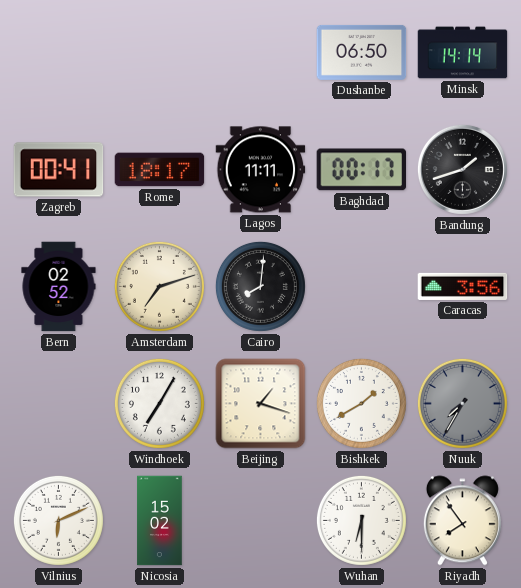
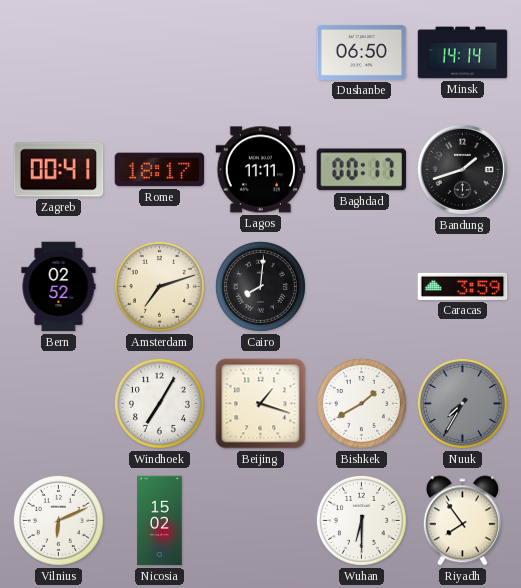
Caracas: 3:56 -> 3:59 (463, 286)
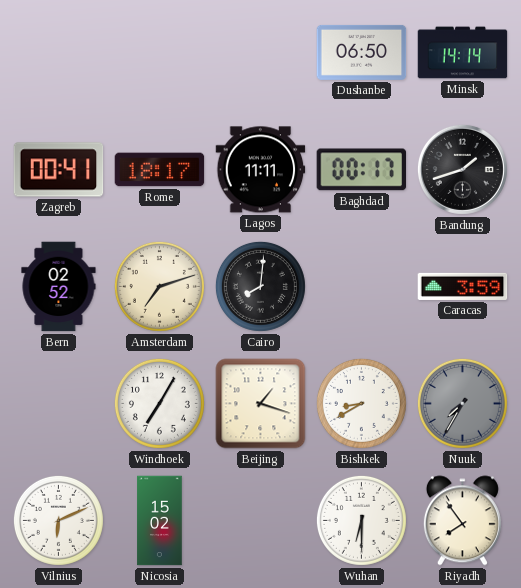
Bishkek: 1:40 -> 8:40 (361, 403)
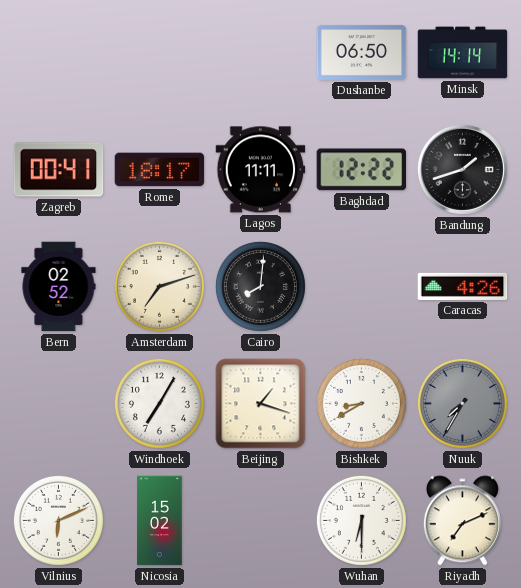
Baghdad: 00:17 -> 12:22 (362, 170)
Caracas: 3:59 -> 4:26 (463, 286)
Riyadh: 7:54 -> 7:11 (462, 521)
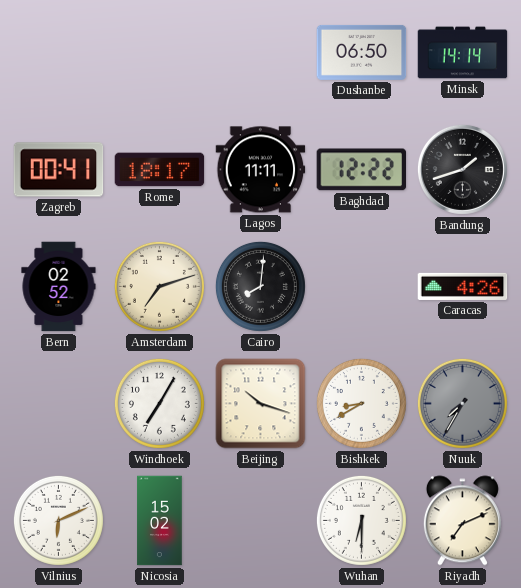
Beijing: 1:18 -> 10:18 (261, 404)
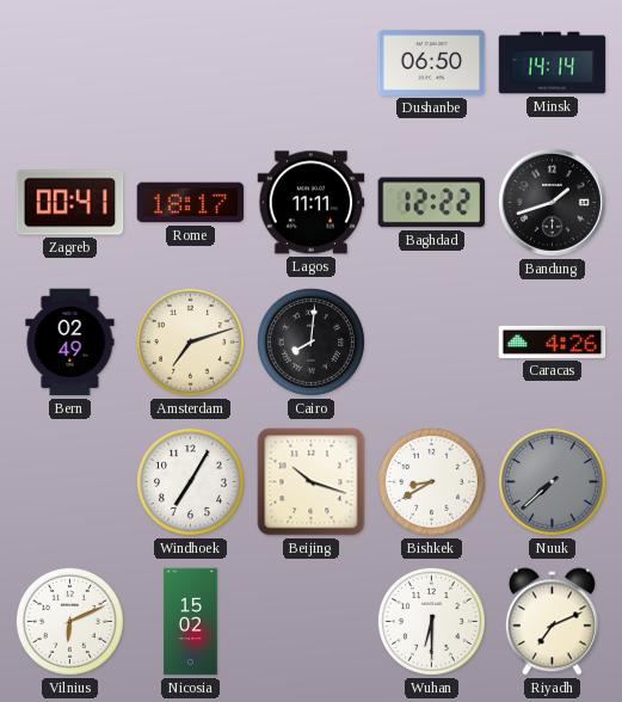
Bern: 02:52 -> 02:49 (70, 343)
Nuuk: 7:35 -> 7:38 (552, 481)
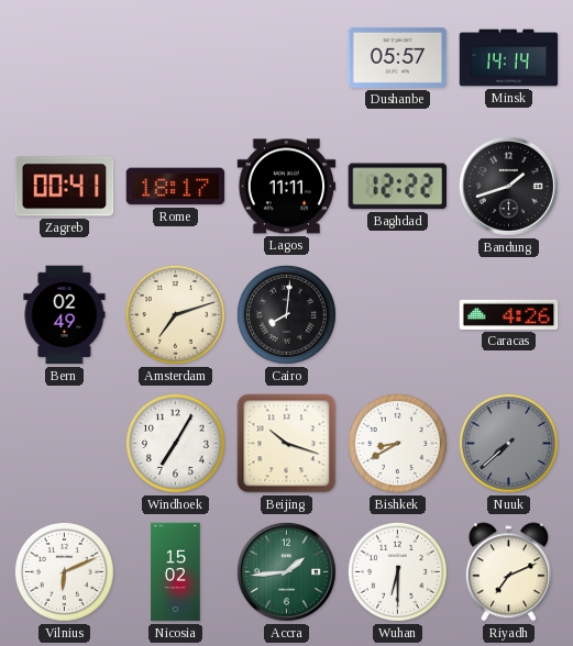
Dushanbe: 06:50 -> 05:57 (398, 57)
Accra: none -> 1:44 (286, 571)
